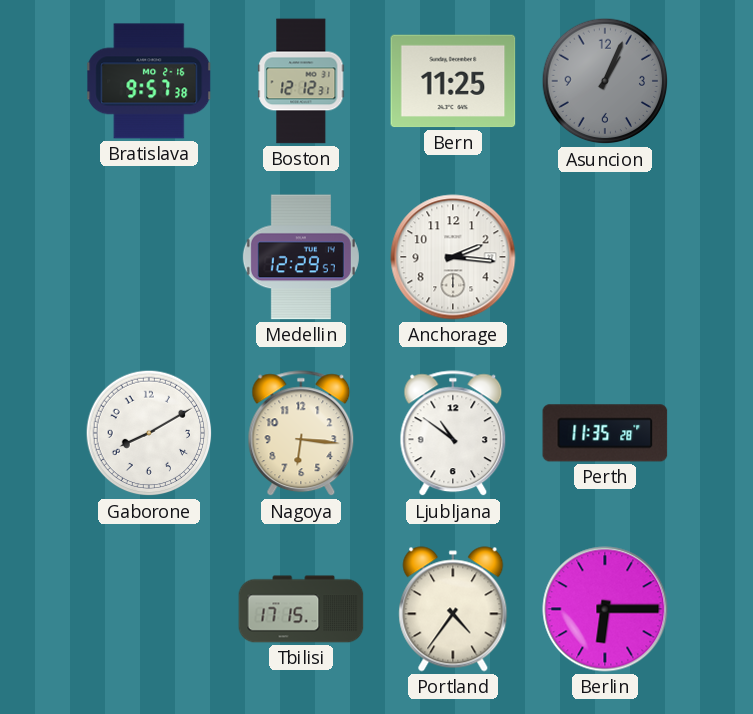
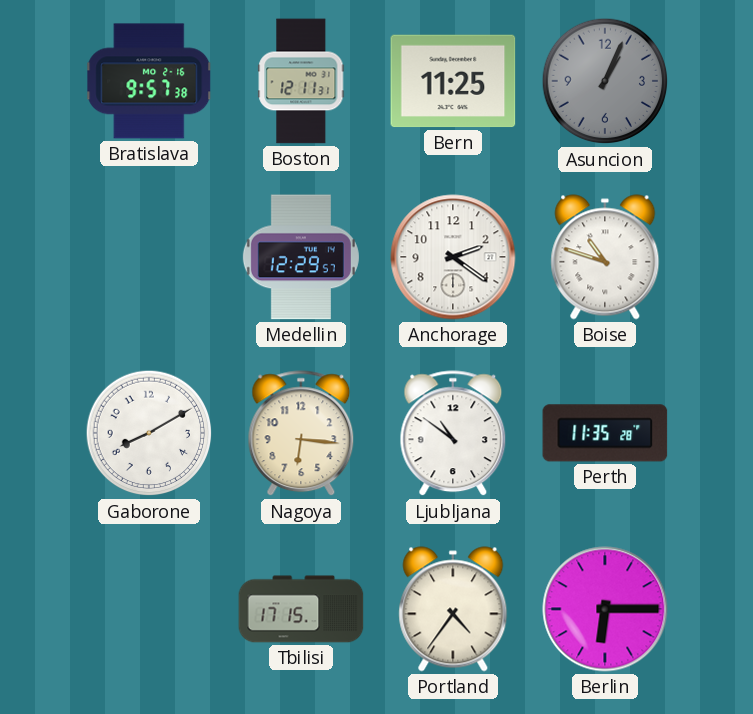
Boston: 12:12 -> 12:11 (301, 81)
Anchorage: 2:16 -> 2:21 (453, 257)
Boise: none -> 10:48 (605, 257)
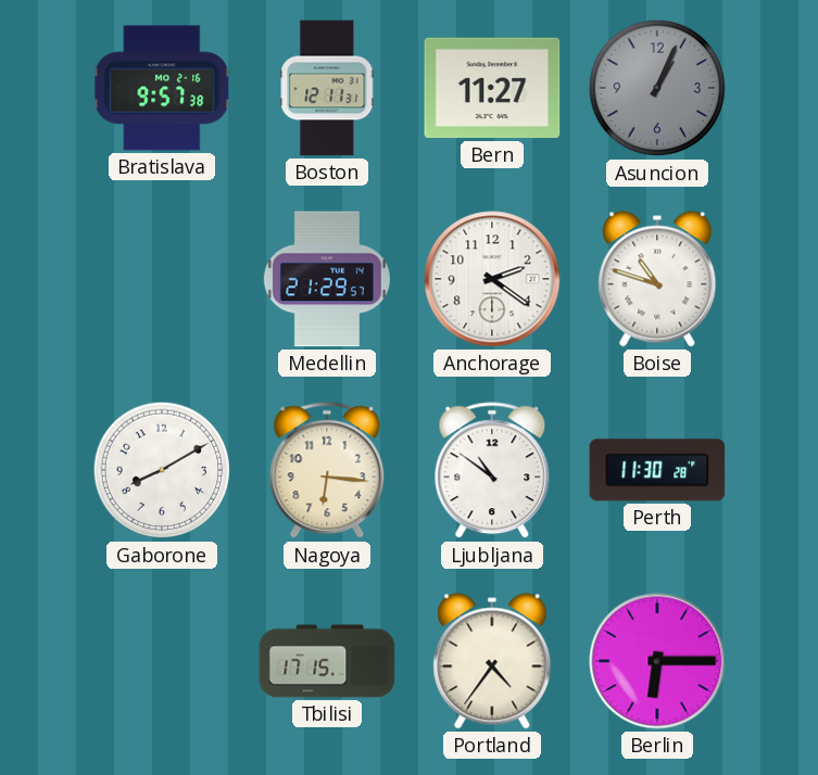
Bern: 11:25 -> 11:27 (492, 88)
Medellin: 12:29 -> 21:29 (327, 279)
Perth: 11:35 -> 11:30 (657, 470)
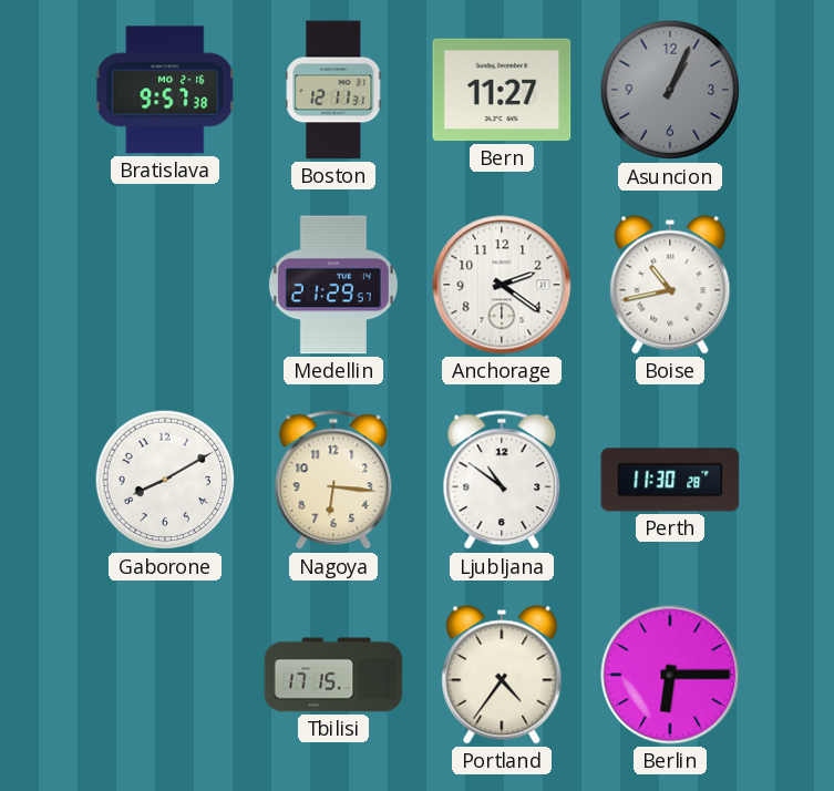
Boise: 10:48 -> 10:43 (670, 285)
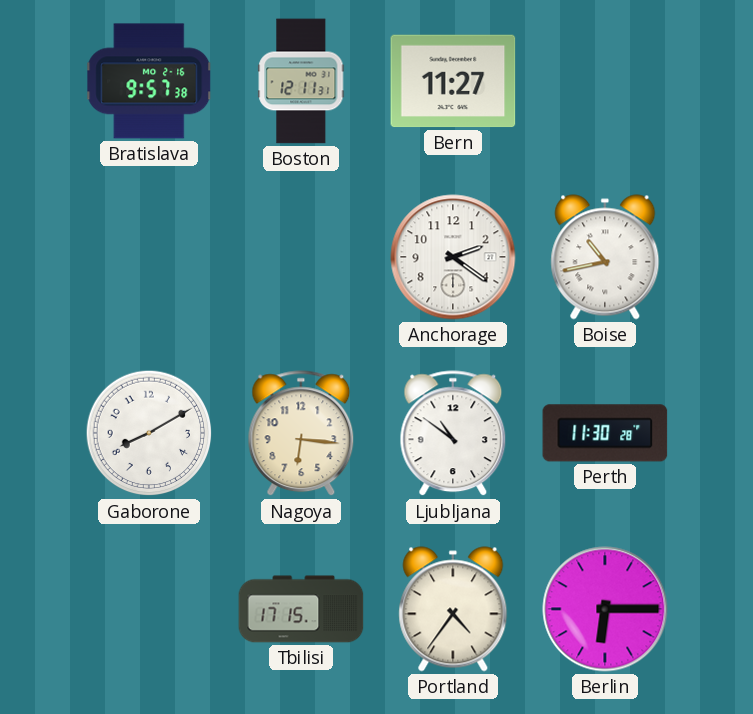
Asuncion: 1:04 -> none (670, 90)
Medellin: 21:29 -> none (333, 285)
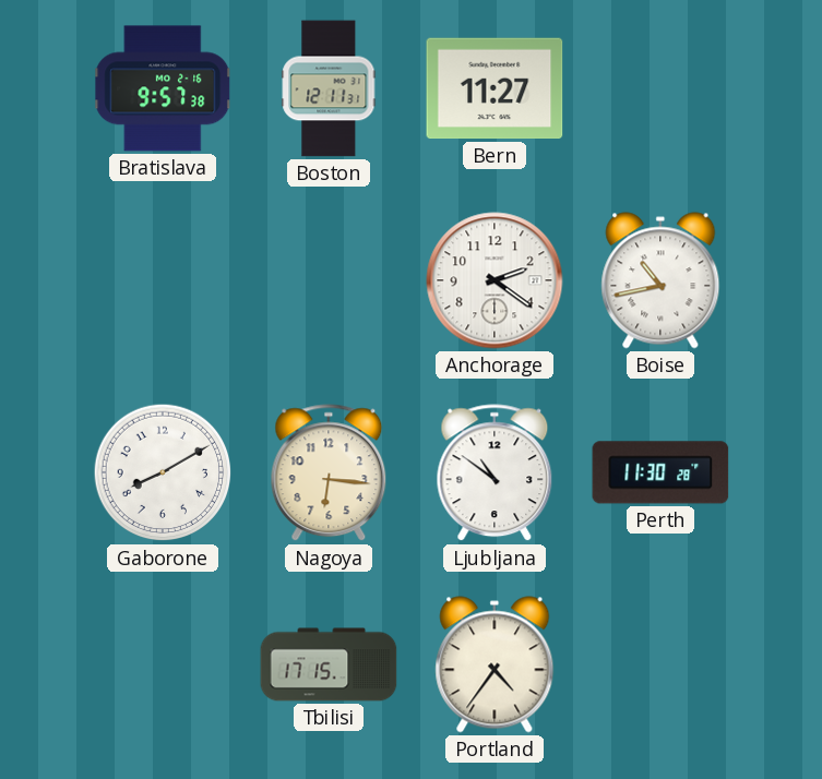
Berlin: 6:15 -> none (605, 609)
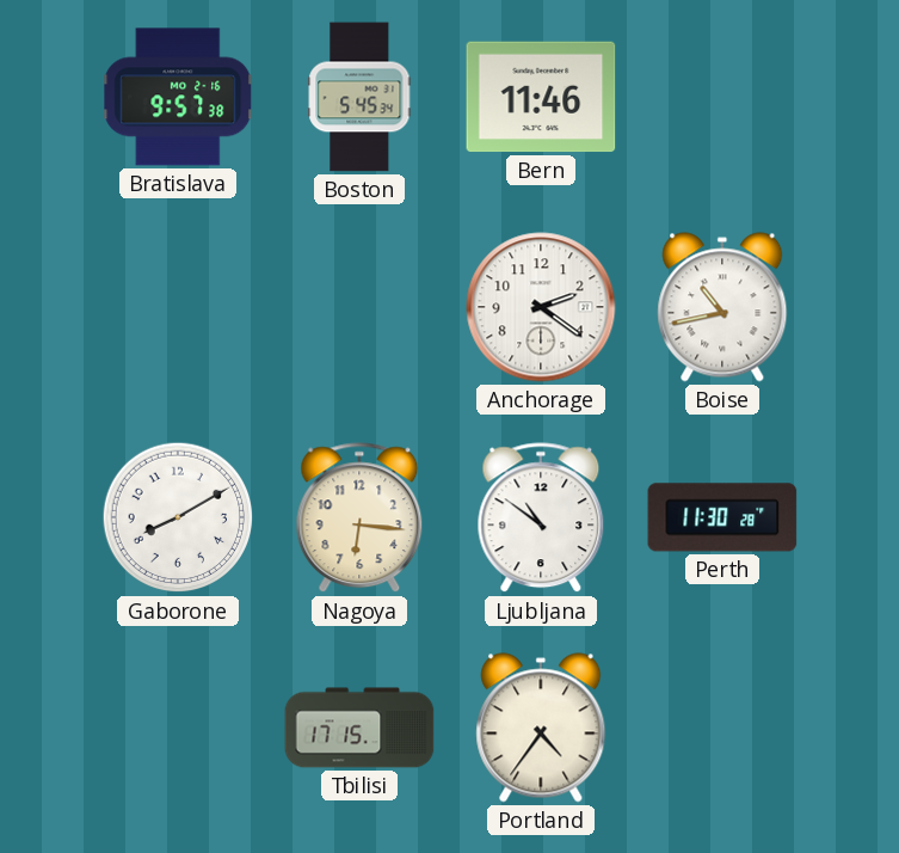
Boston: 12:11 -> 5:45 (359, 97)
Bern: 11:27 -> 11:46 (541, 97)
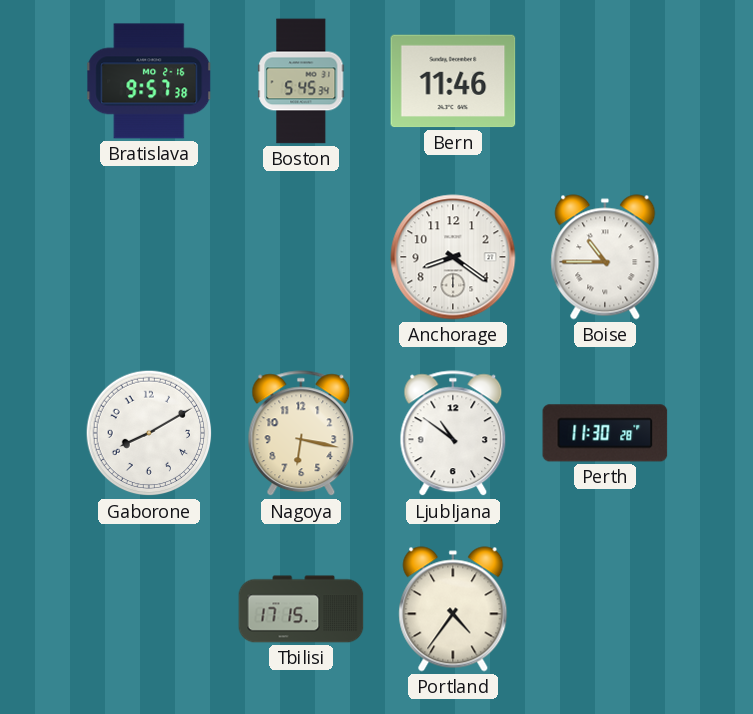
Anchorage: 2:21 -> 8:21 (453, 257)
Boise: 10:43 -> 10:45 (605, 257)
Nagoya: 6:16 -> 6:17 (301, 434)
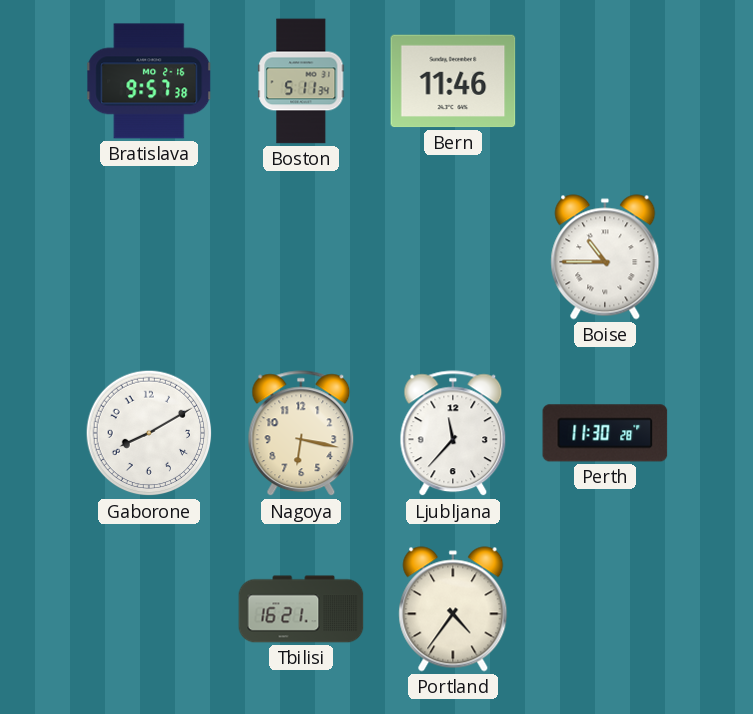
Boston: 5:45 -> 5:11 (301, 81)
Anchorage: 8:21 -> none (453, 257)
Ljubljana: 10:51 -> 11:37 (453, 434)
Tbilisi: 17:15 -> 16:21 (301, 609)
